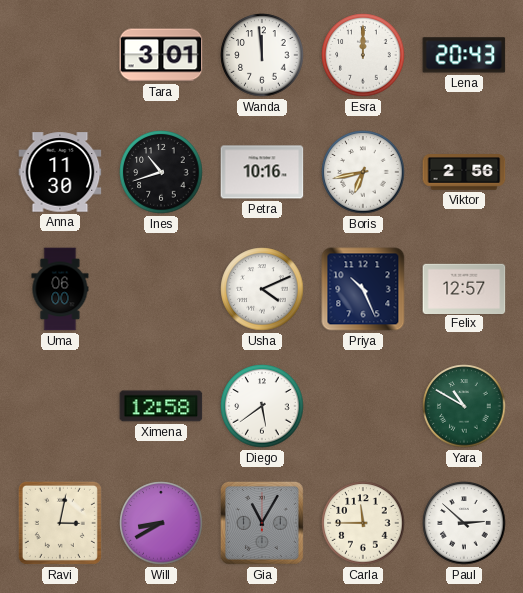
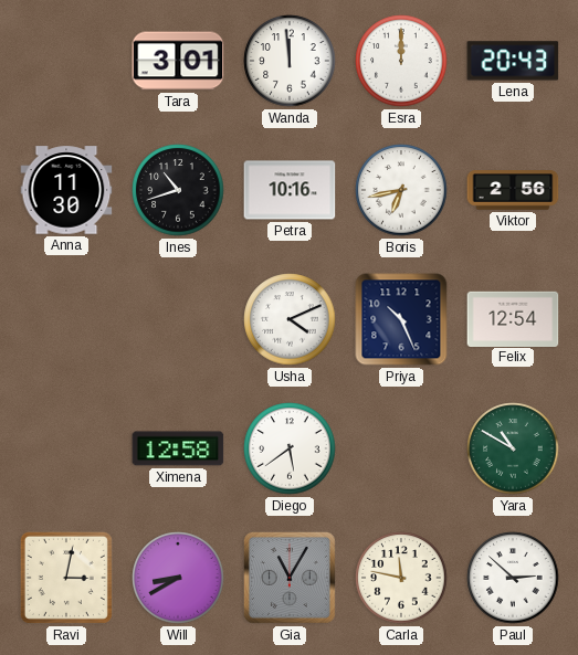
Uma: 06:00 -> none (60, 289)
Felix: 12:57 -> 12:54 (513, 318)
Carla: 11:45 -> 11:47 (401, 578)
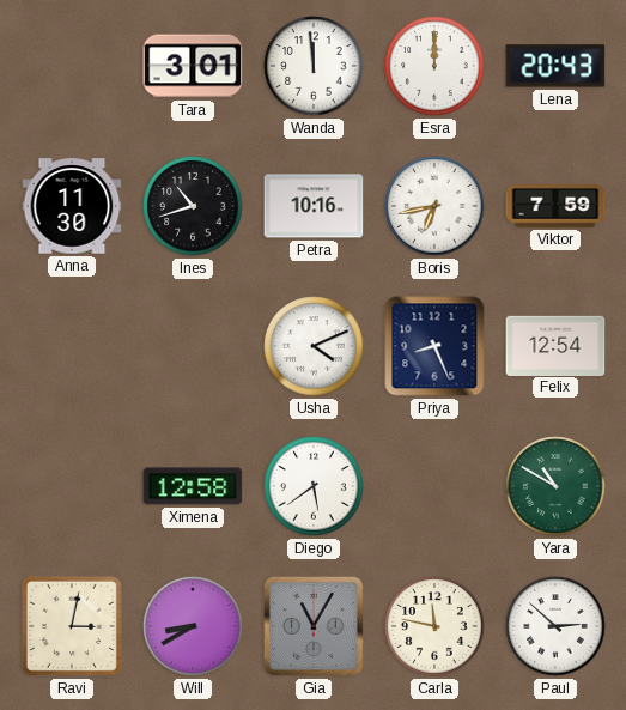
Viktor: 2:56 -> 7:59 (555, 206)
Priya: 10:26 -> 8:26 (434, 346)
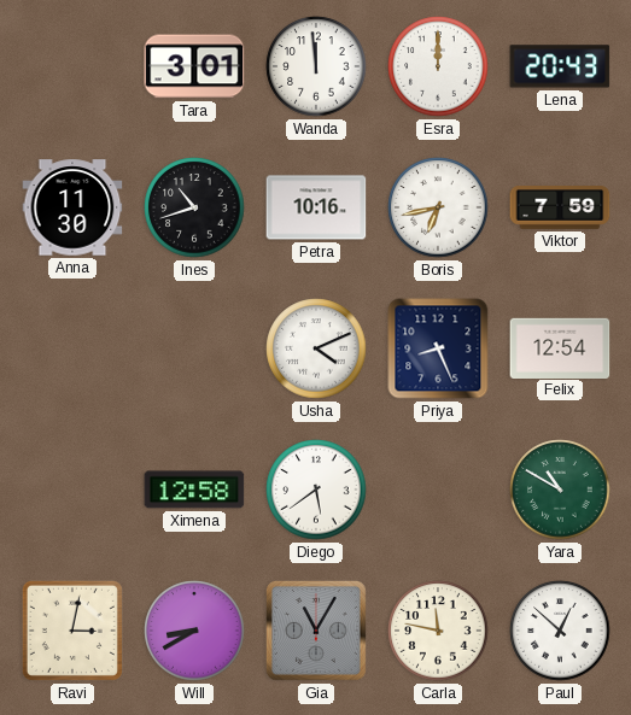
Paul: 2:52 -> 12:52 (560, 631)
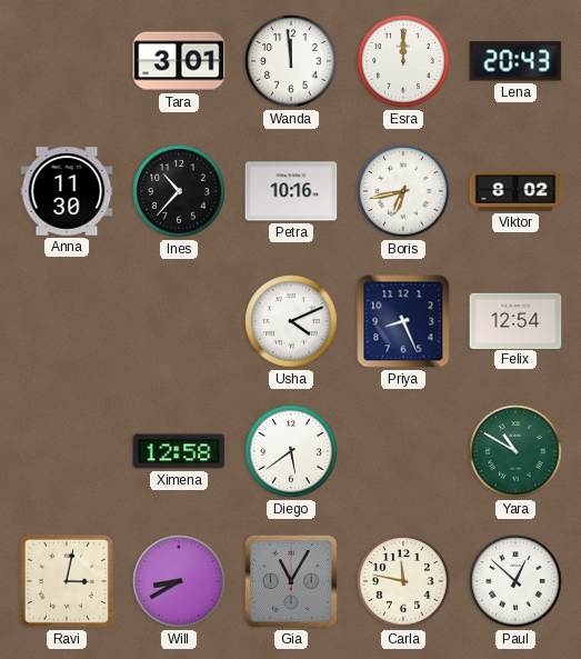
Ines: 10:42 -> 10:37 (179, 191)
Viktor: 7:59 -> 8:02 (515, 191)
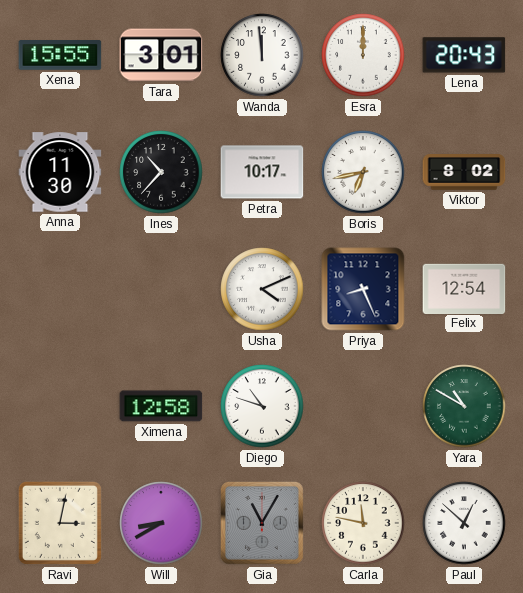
Xena: none -> 15:55 (60, 55)
Petra: 10:16 -> 10:17 (262, 172)
Diego: 5:39 -> 10:48 (262, 406)
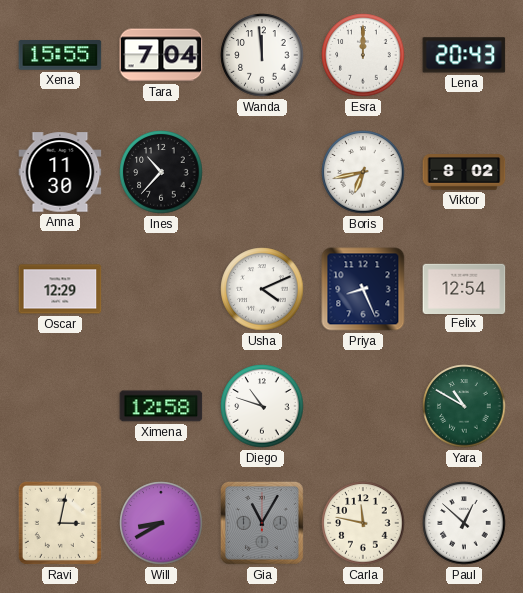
Tara: 3:01 -> 7:04 (161, 55)
Petra: 10:17 -> none (262, 172)
Oscar: none -> 12:29 (60, 289)
